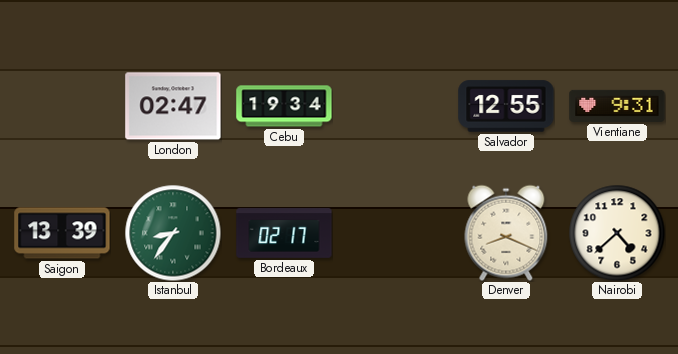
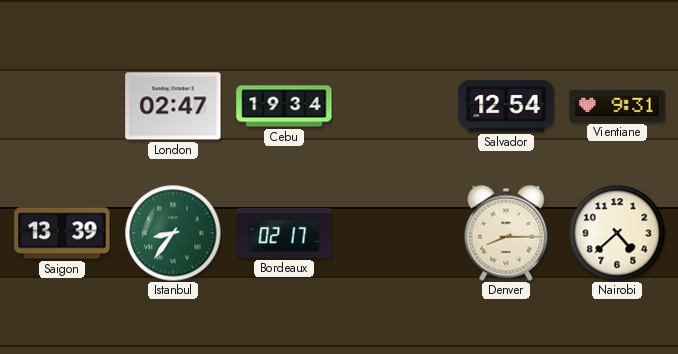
Salvador: 12:55 -> 12:54 (506, 106)
Denver: 8:19 -> 8:15 (506, 233)
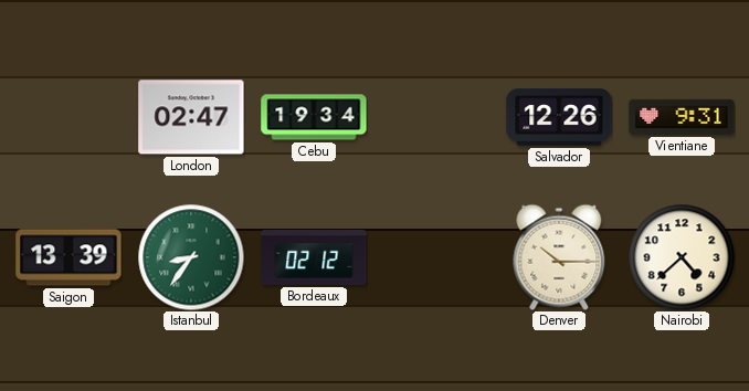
Salvador: 12:54 -> 12:26 (559, 117)
Bordeaux: 02:17 -> 02:12 (314, 257)
Denver: 8:15 -> 10:15 (559, 257)
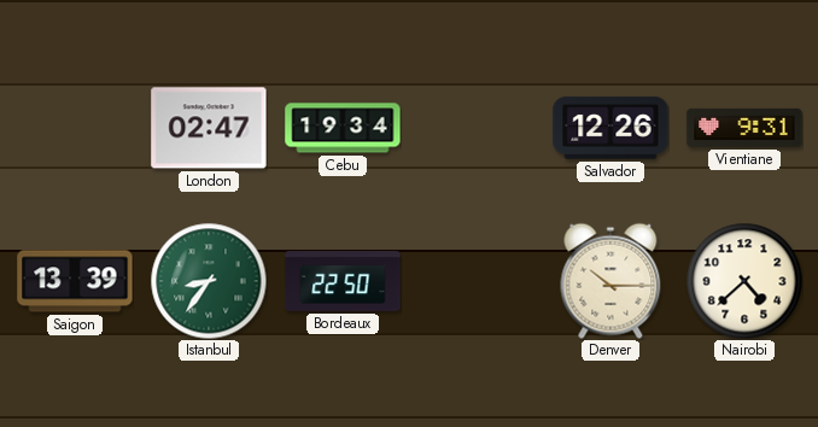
Bordeaux: 02:12 -> 22:50 (343, 281)
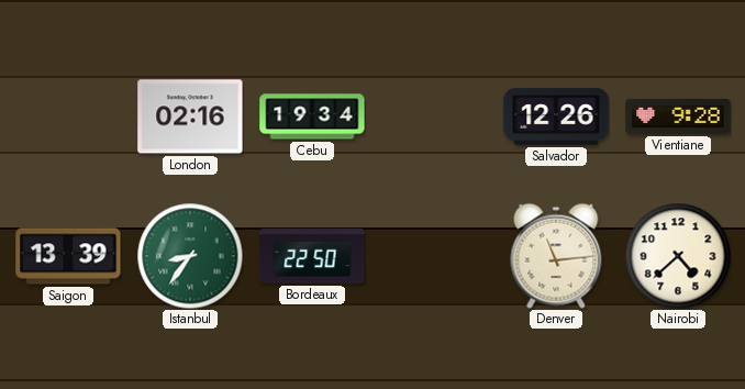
London: 02:47 -> 02:16 (190, 116)
Vientiane: 9:31 -> 9:28 (678, 116)
Denver: 10:15 -> 11:14 (556, 256)
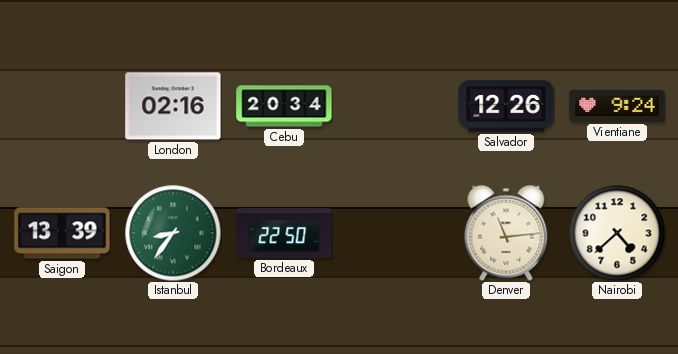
Cebu: 19:34 -> 20:34 (284, 106)
Vientiane: 9:28 -> 9:24 (617, 106)
